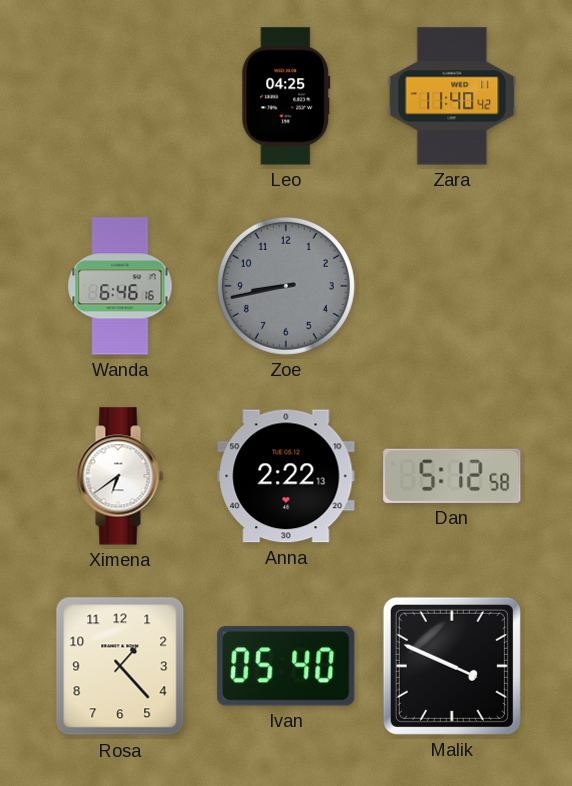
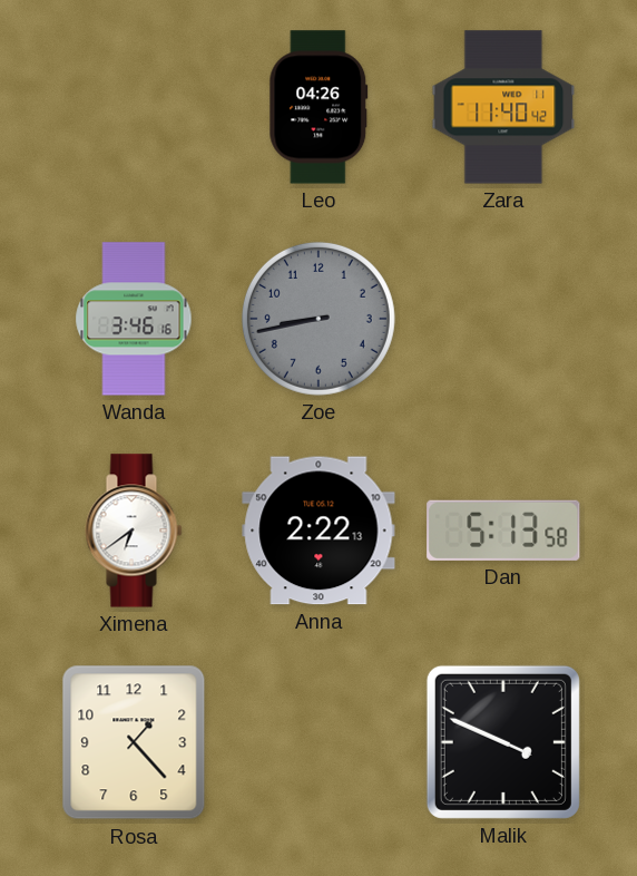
Leo: 04:25 -> 04:26 (318, 107)
Wanda: 6:46 -> 3:46 (134, 319)
Dan: 5:12 -> 5:13 (503, 531)
Ivan: 05:40 -> none (286, 667)
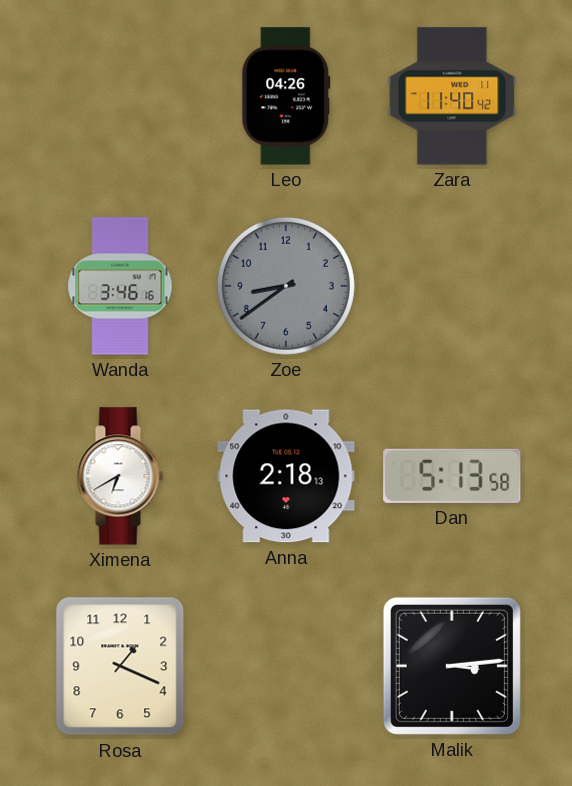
Zoe: 8:43 -> 8:39 (286, 286)
Ximena: 6:39 -> 6:40 (120, 476)
Anna: 2:22 -> 2:18 (286, 476)
Rosa: 1:23 -> 1:19 (120, 666)
Malik: 3:49 -> 3:14 (452, 666)
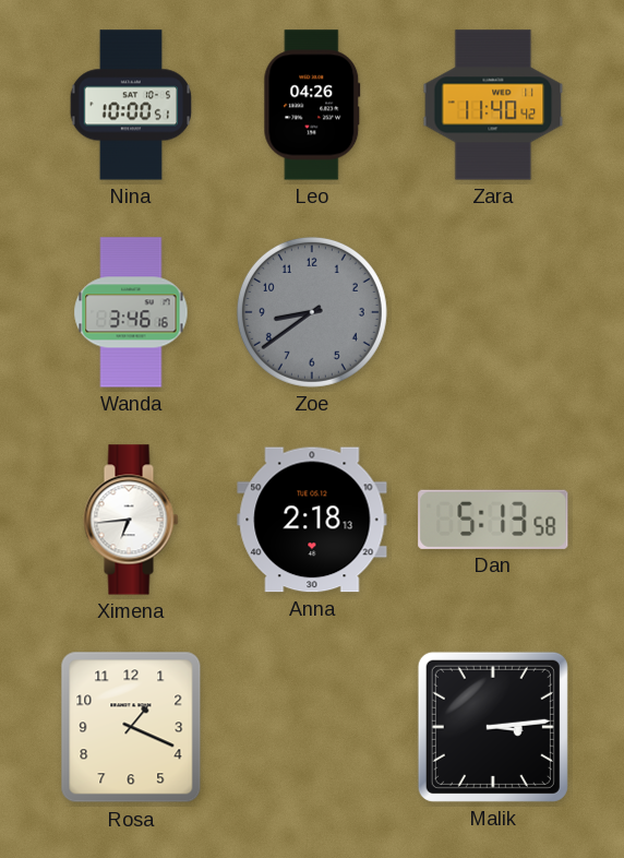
Nina: none -> 10:00 (131, 105)
Ximena: 6:40 -> 6:44 (131, 520)
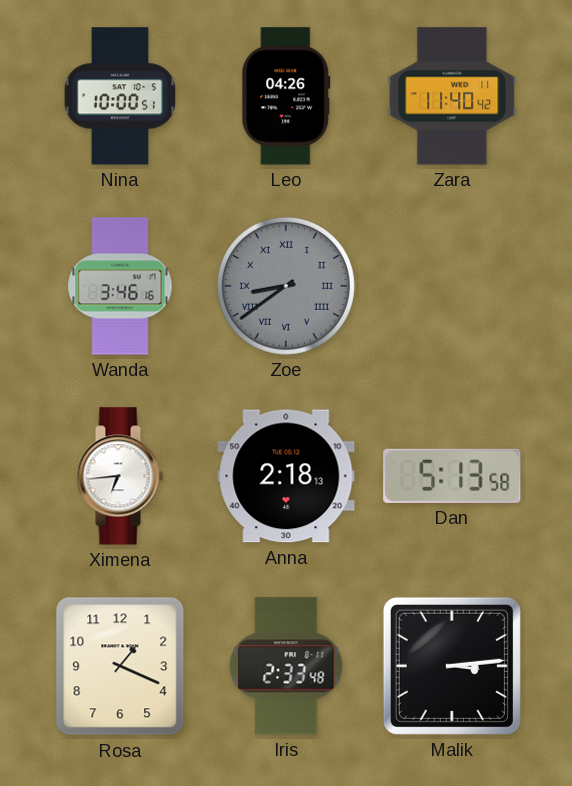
Zoe numerals: Arabic -> Roman (286, 286)
Iris: none -> 2:33 (286, 666)
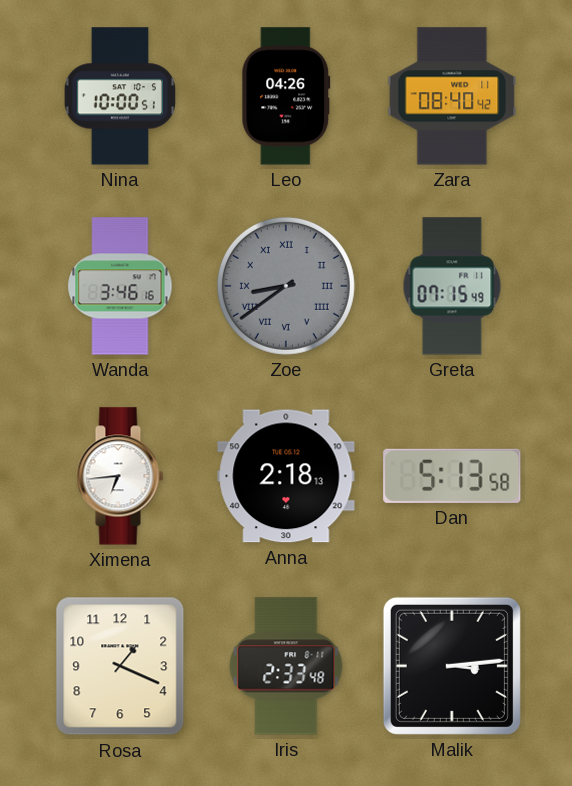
Zara: 11:40 -> 08:40 (452, 96)
Greta: none -> 07:15 (452, 286)
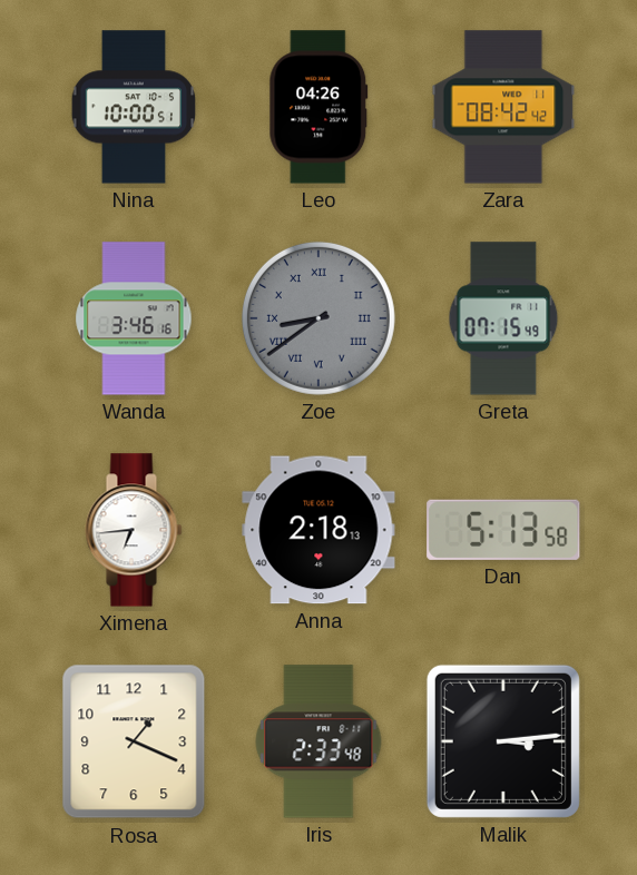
Zara: 08:40 -> 08:42 (503, 107)
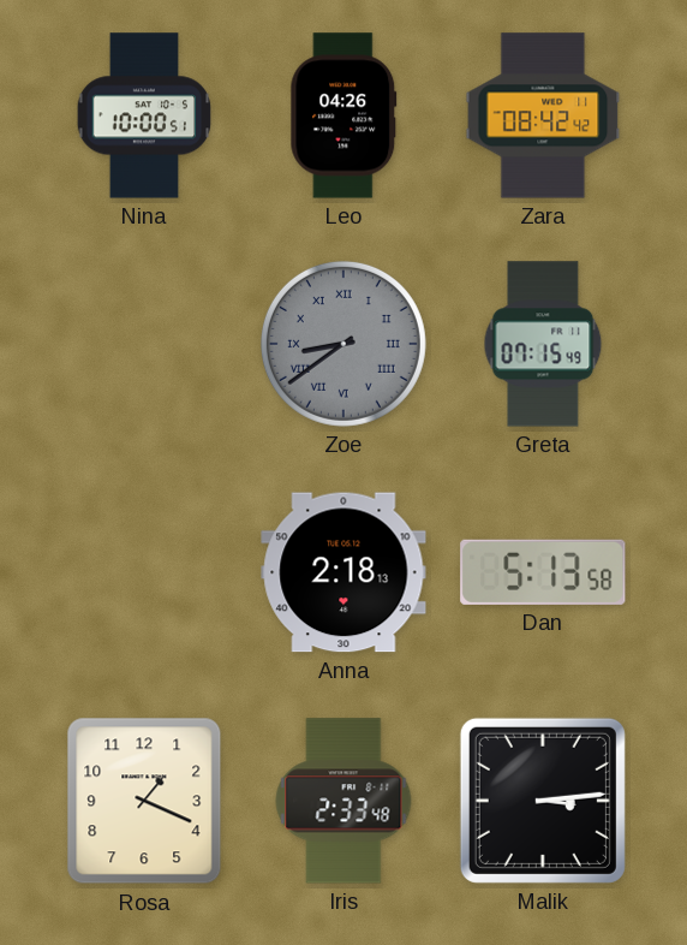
Wanda: 3:46 -> none (134, 318)
Ximena: 6:44 -> none (134, 530)
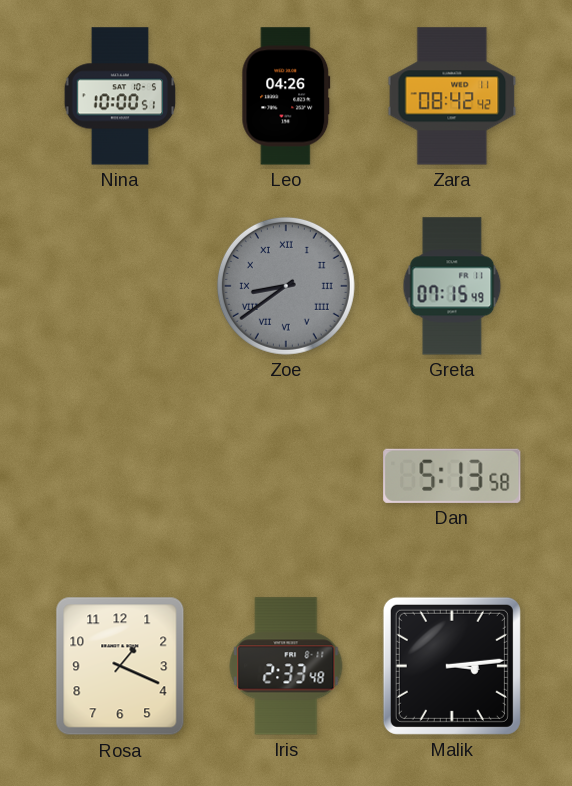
Anna: 2:18 -> none (343, 572)
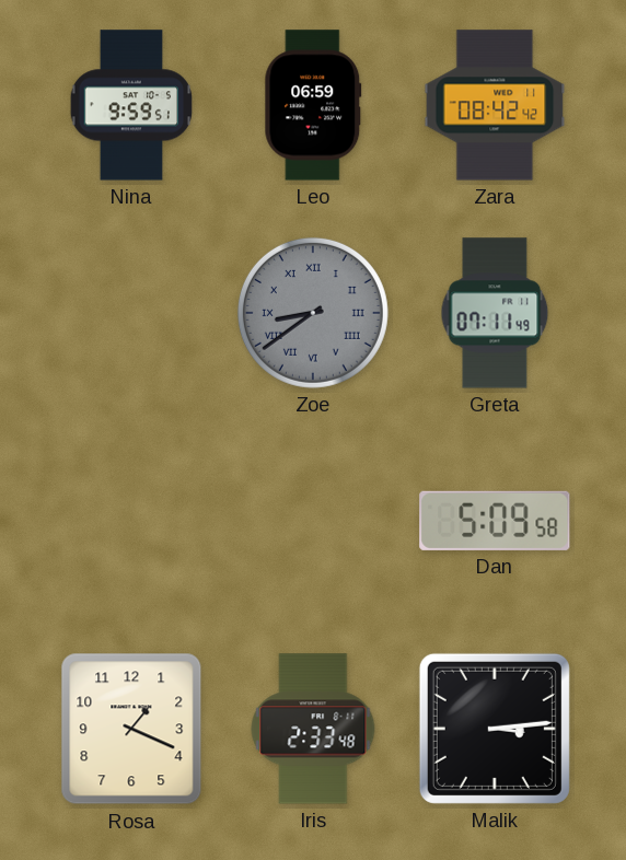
Nina: 10:00 -> 9:59 (131, 105)
Leo: 04:26 -> 06:59 (313, 105)
Greta: 07:15 -> 07:11 (495, 313)
Dan: 5:13 -> 5:09 (495, 521)
